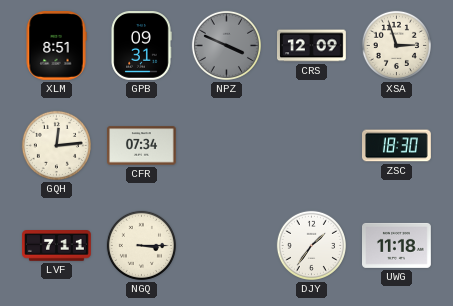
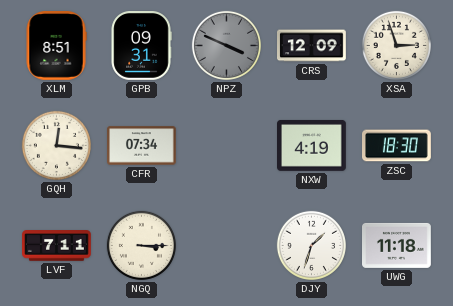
GQH: 12:14 -> 12:16 (56, 145)
NXW: none -> 4:19 (312, 145)
DJY: 1:36 -> 1:33 (311, 245)
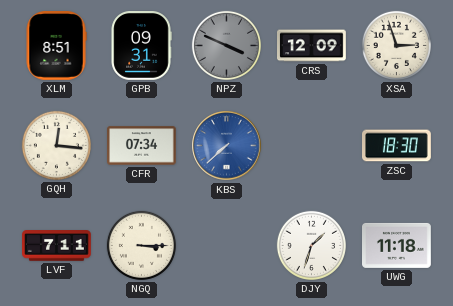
KBS: none -> 7:38 (227, 146)
NXW: 4:19 -> none (312, 145)
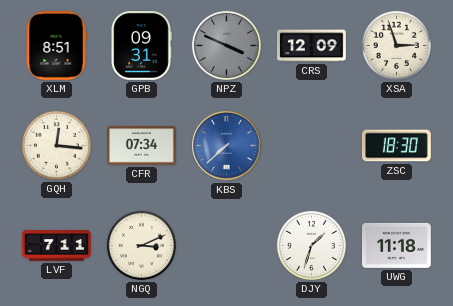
NGQ: 3:15 -> 3:11 (141, 245)
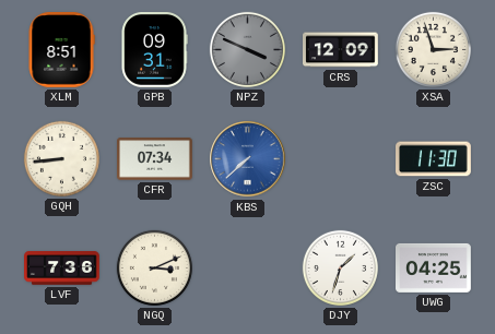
GQH: 12:16 -> 8:44 (61, 158)
ZSC: 18:30 -> 11:30 (434, 159)
LVF: 7:11 -> 7:36 (62, 269)
UWG: 11:18 -> 04:25 (434, 267)
